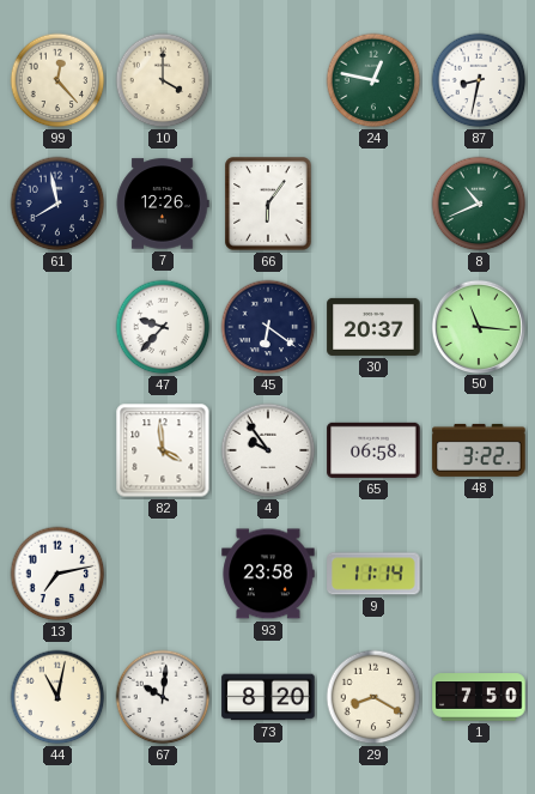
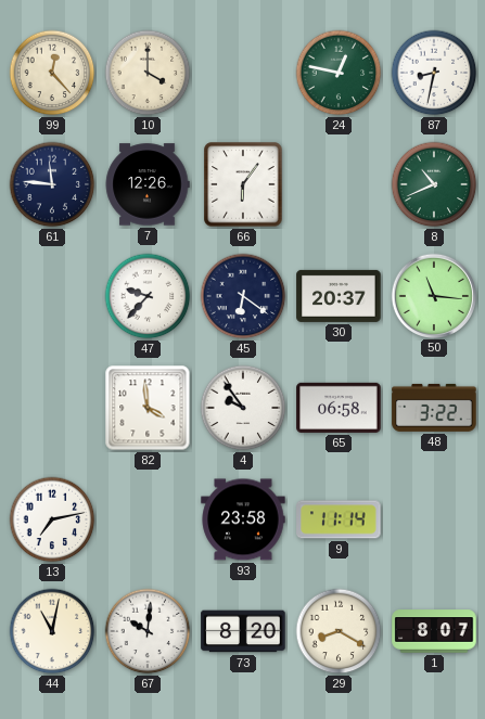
61: 7:58 -> 11:46 (52, 184)
1: 7:50 -> 8:07 (434, 631)
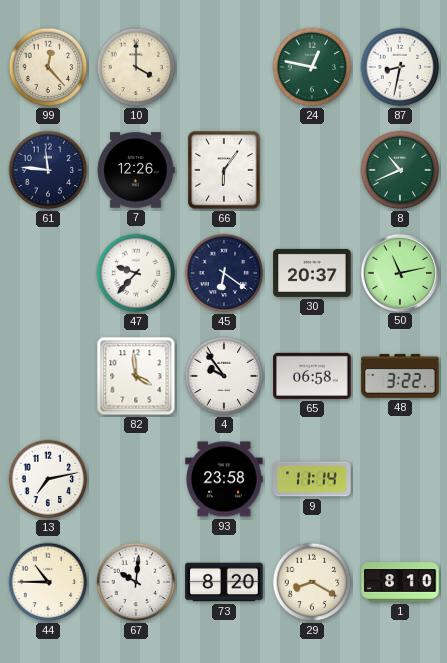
50: 11:16 -> 11:13 (399, 272)
44: 11:02 -> 10:45 (48, 582)
1: 8:07 -> 8:10 (400, 582)
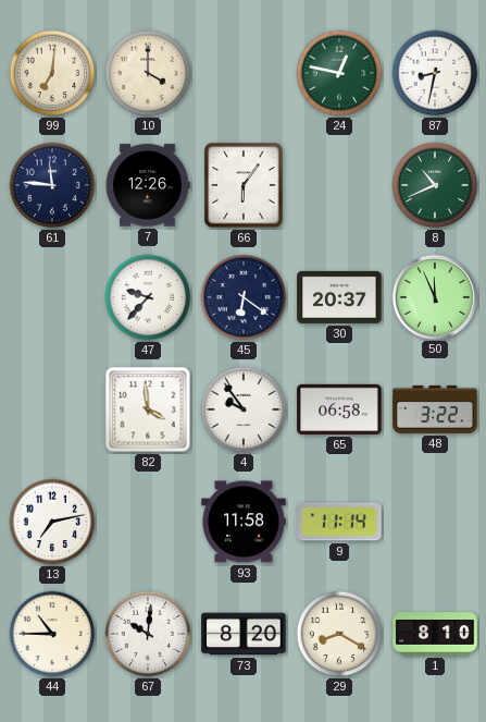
99: 12:23 -> 7:01 (52, 73)
50: 11:13 -> 11:56 (434, 296)
93: 23:58 -> 11:58 (244, 522)
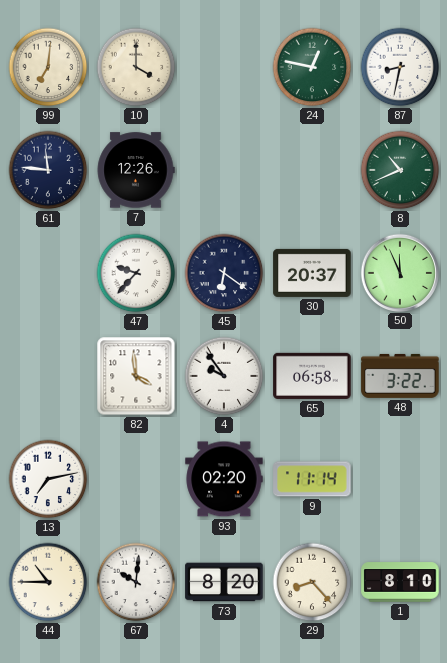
66: 6:06 -> none (244, 185)
93: 11:58 -> 02:20 (224, 479)
29: 8:20 -> 8:23 (312, 582)
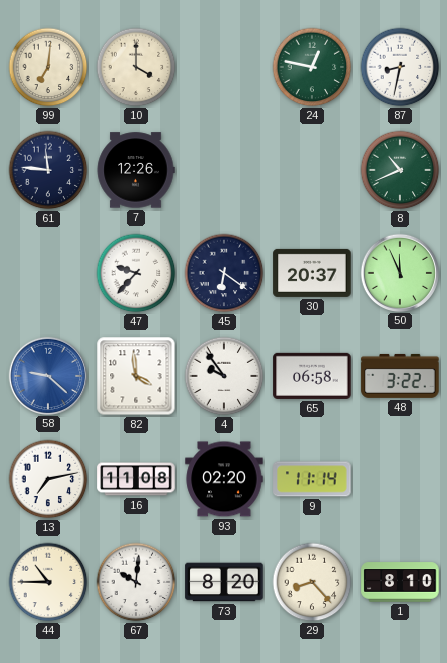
58: none -> 9:22 (47, 375)
16: none -> 11:08 (136, 479)
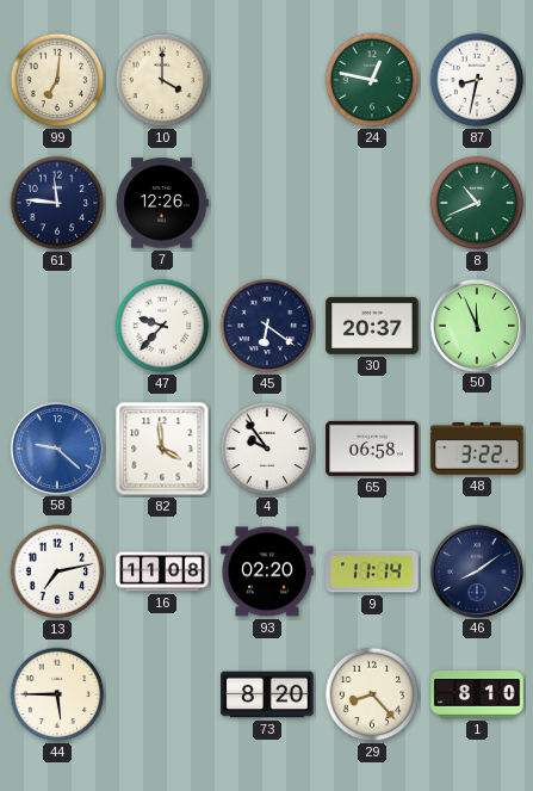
46: none -> 8:09 (476, 570)
44: 10:45 -> 5:45 (57, 694)
67: 10:01 -> none (136, 582)
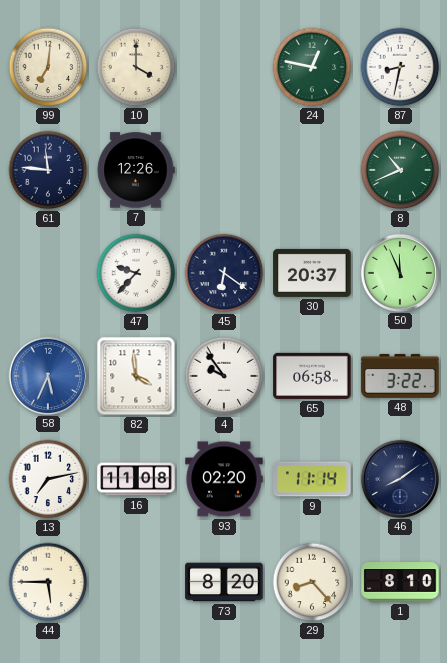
58: 9:22 -> 5:34 (47, 375)
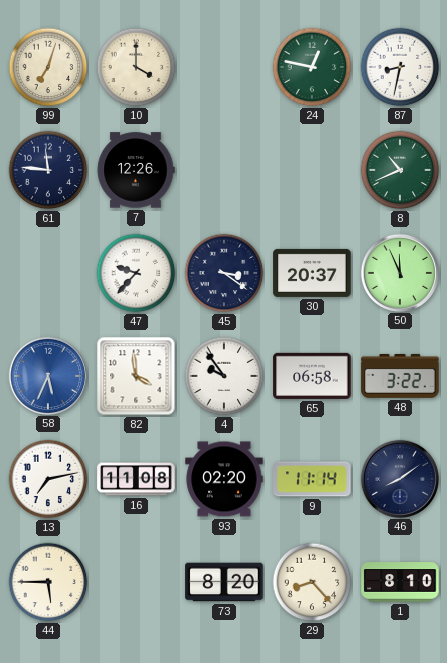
99: 7:01 -> 7:03 (48, 67)
45: 6:21 -> 3:21 (224, 273)
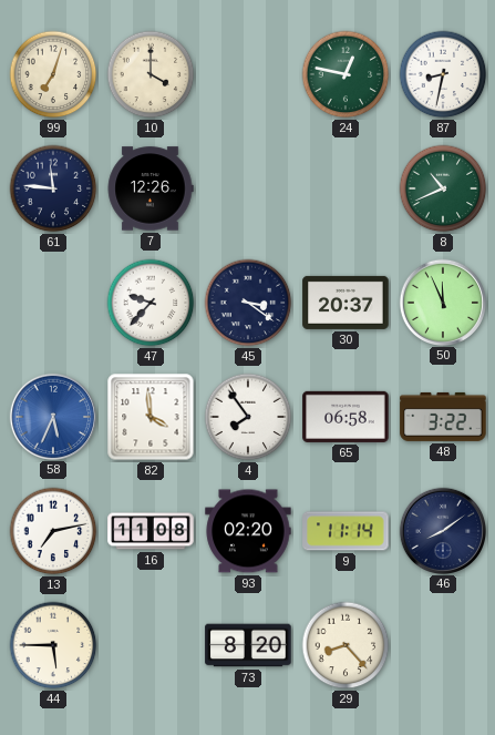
4: 9:54 -> 7:54 (248, 417)
1: 8:10 -> none (400, 582)
